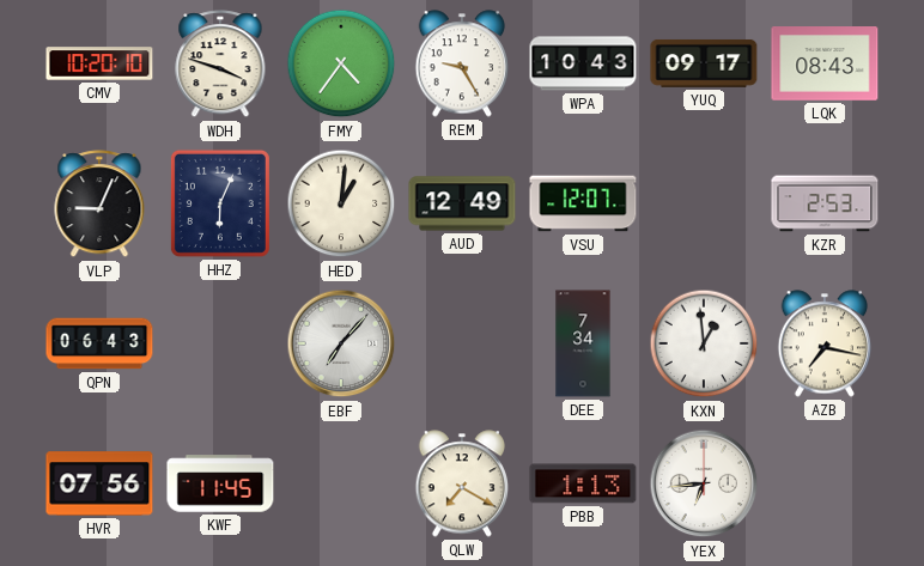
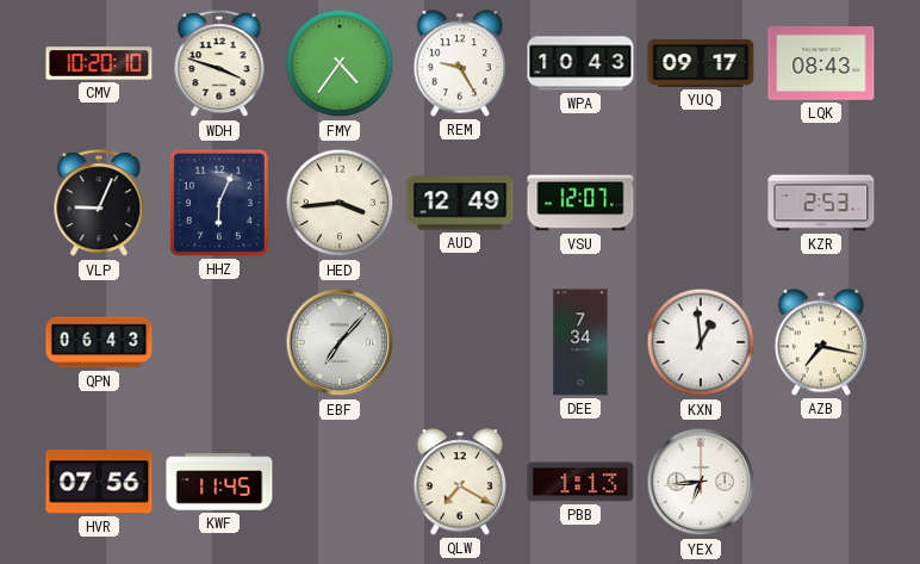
HED: 1:01 -> 3:44 (340, 203)
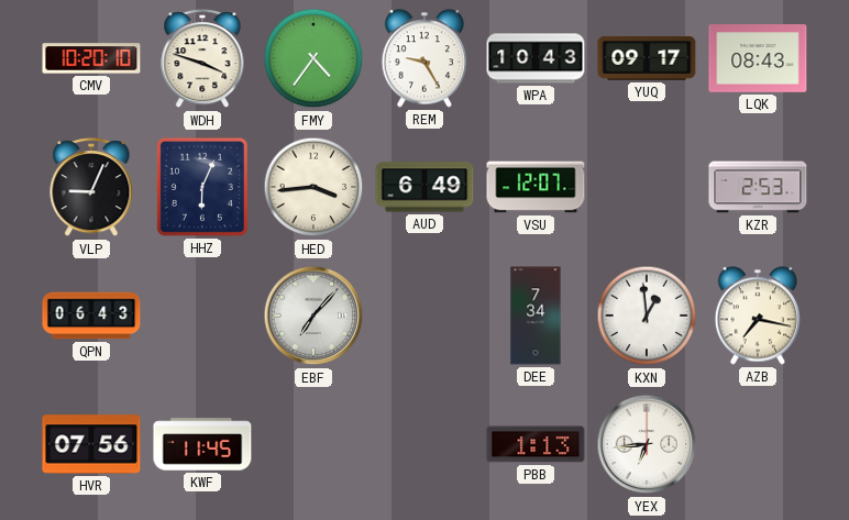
AUD: 12:49 -> 6:49 (424, 187)
QLW: 7:20 -> none (460, 482)
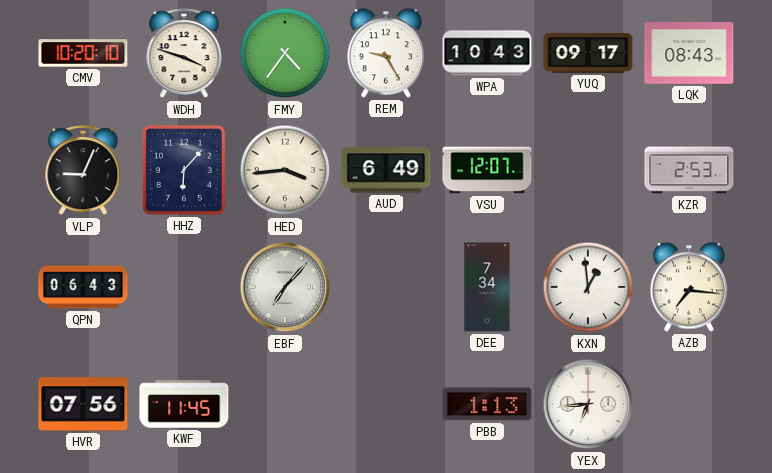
HHZ: 6:04 -> 6:07 (184, 170)
AZB: 7:17 -> 7:16 (689, 287)
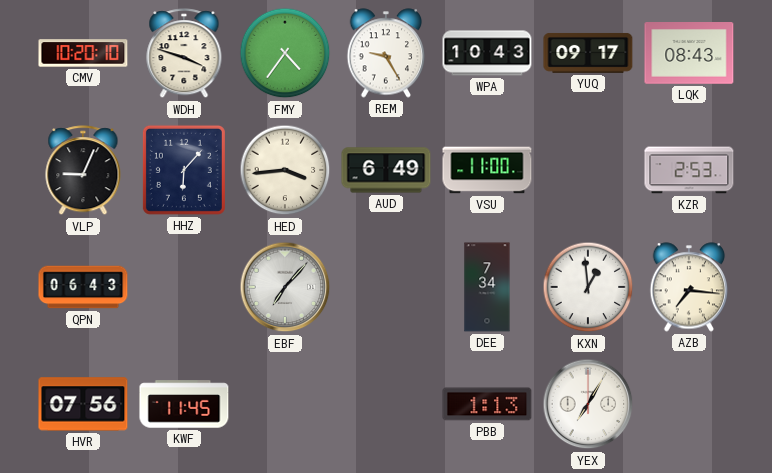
VSU: 12:07 -> 11:00 (487, 170)
YEX: 6:44 -> 7:05 (588, 404)
